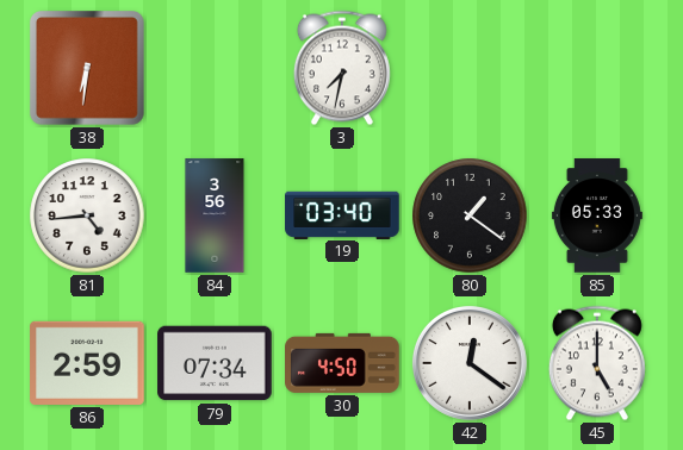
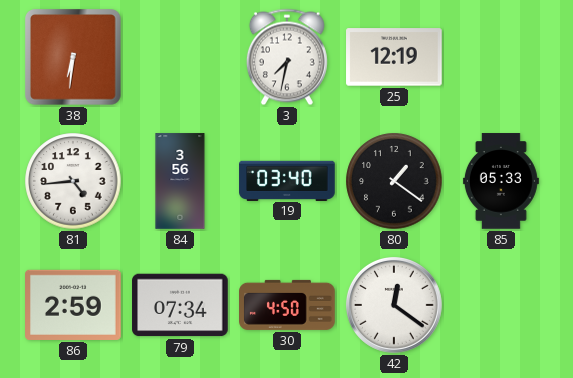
25: none -> 12:19 (394, 57)
45: 5:00 -> none (597, 363)
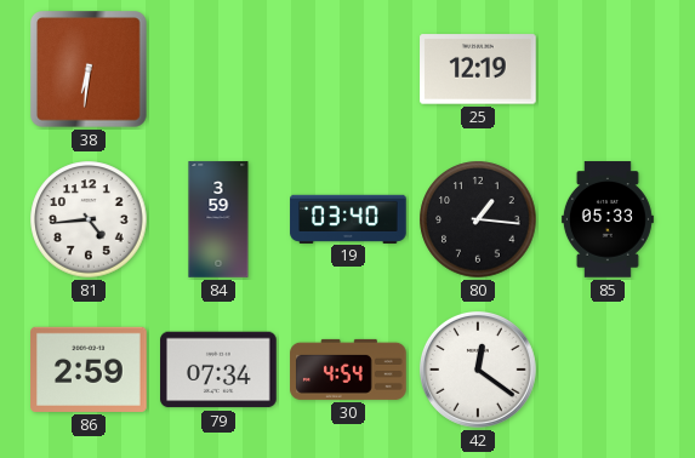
3: 7:32 -> none (287, 57)
84: 3:56 -> 3:59 (218, 219)
80: 1:21 -> 1:16 (478, 219)
30: 4:50 -> 4:54 (348, 370)
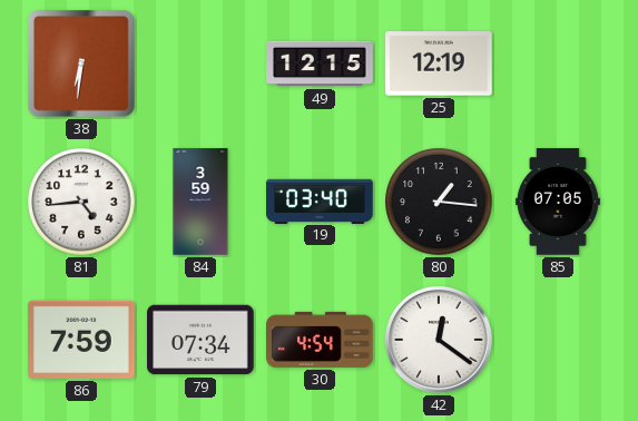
49: none -> 12:15 (320, 63)
85: 05:33 -> 07:05 (558, 202)
86: 2:59 -> 7:59 (81, 340)
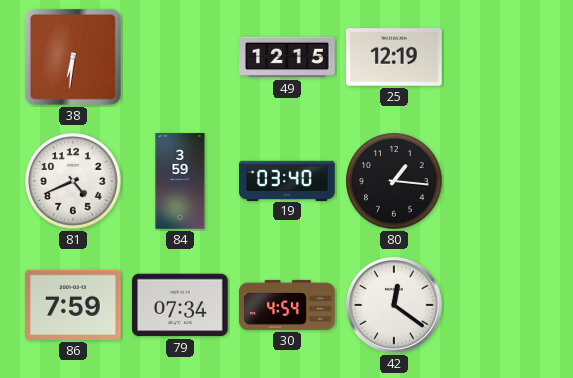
81: 4:44 -> 4:41 (73, 181)
85: 07:05 -> none (558, 202)
